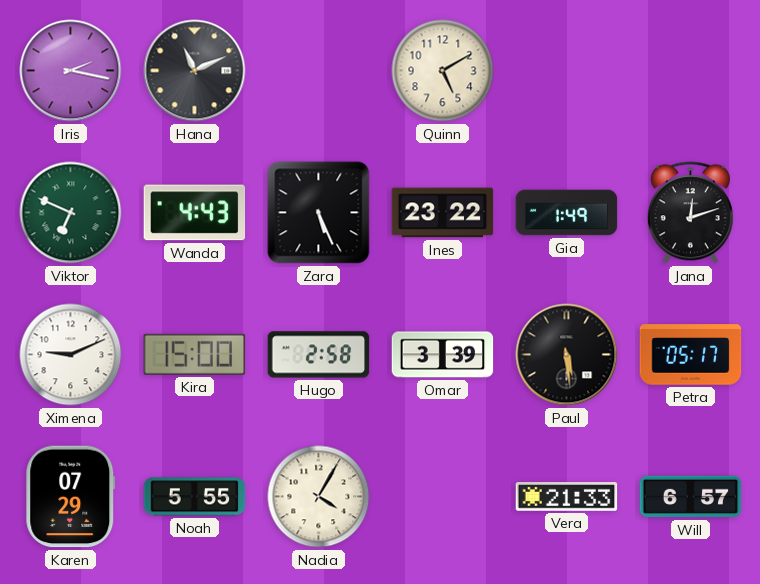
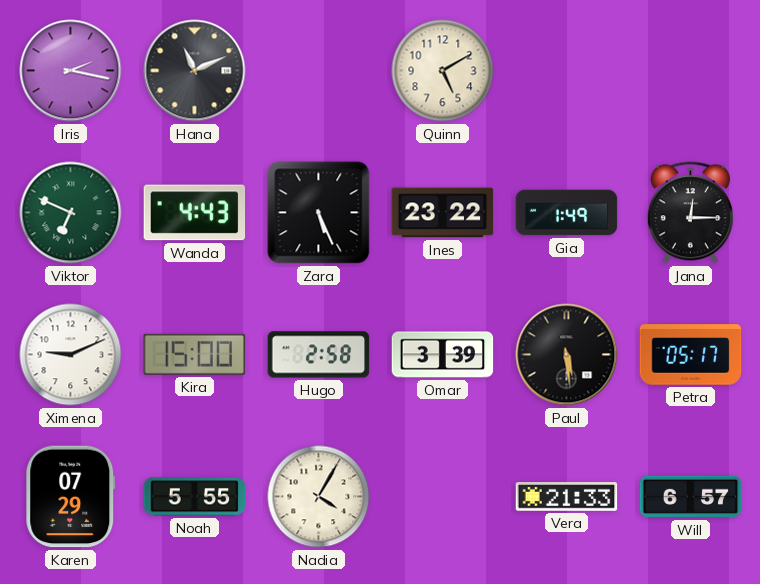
Jana: 12:12 -> 12:15 (690, 213)
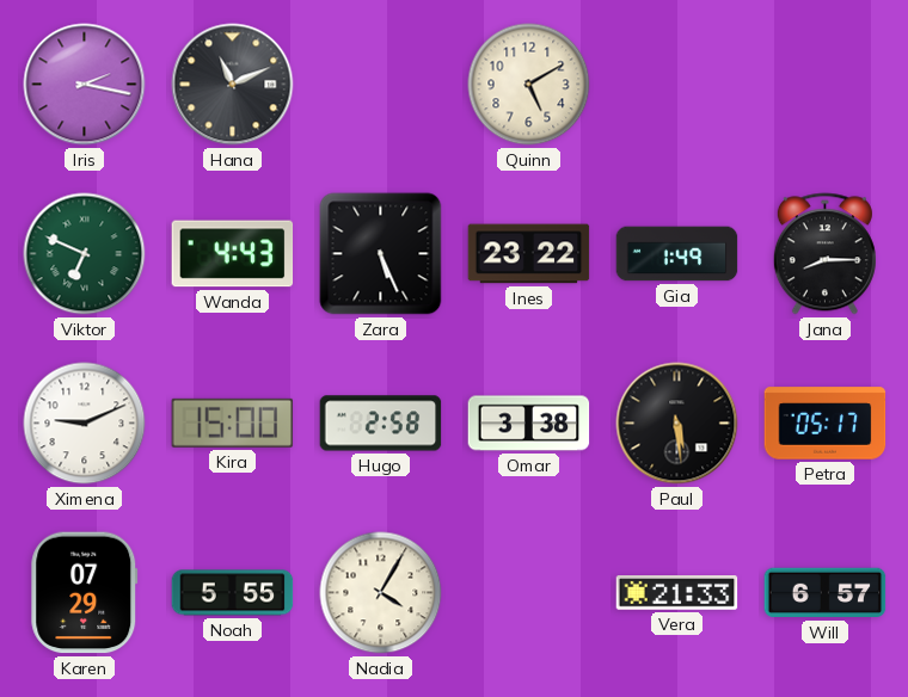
Jana: 12:15 -> 8:15 (824, 254)
Omar: 3:39 -> 3:38 (529, 424)
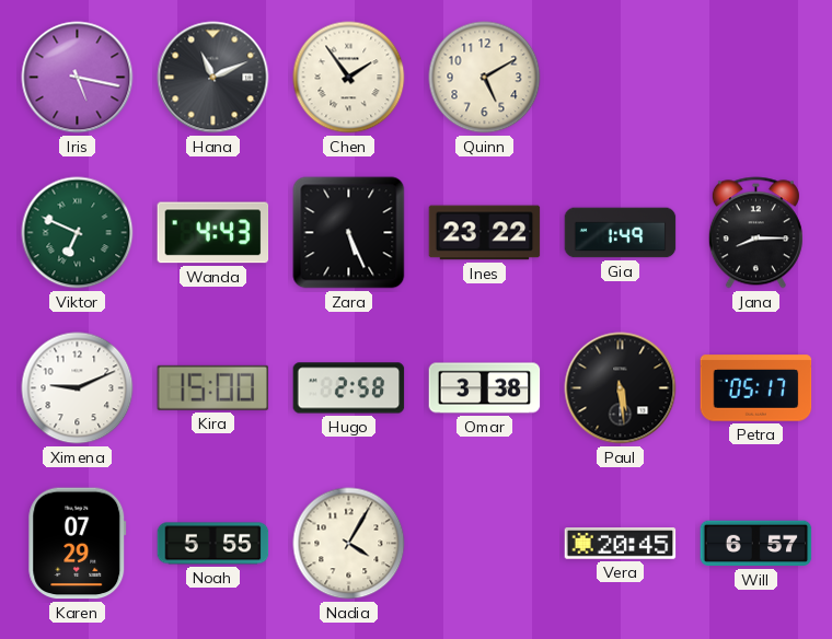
Iris: 2:17 -> 5:17 (78, 78)
Chen: none -> 1:54 (349, 78)
Vera: 21:33 -> 20:45 (621, 544)
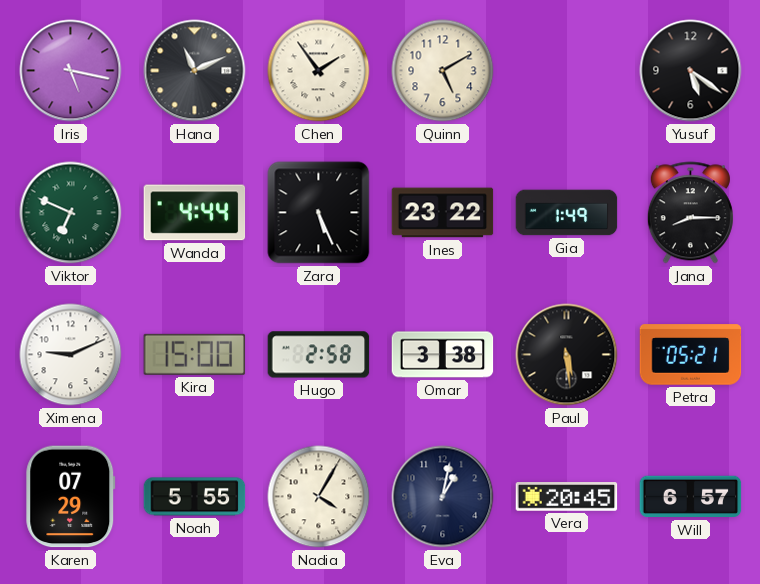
Yusuf: none -> 5:21 (691, 71)
Wanda: 4:43 -> 4:44 (195, 213)
Petra: 05:17 -> 05:21 (691, 355)
Eva: none -> 1:02 (443, 497)
